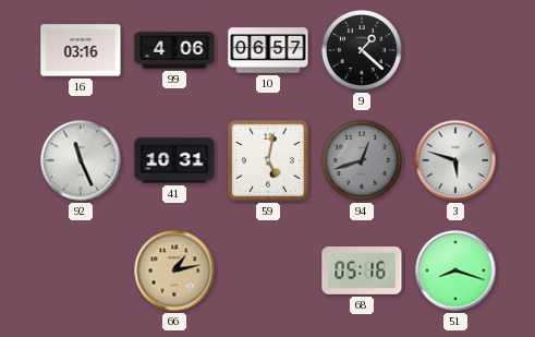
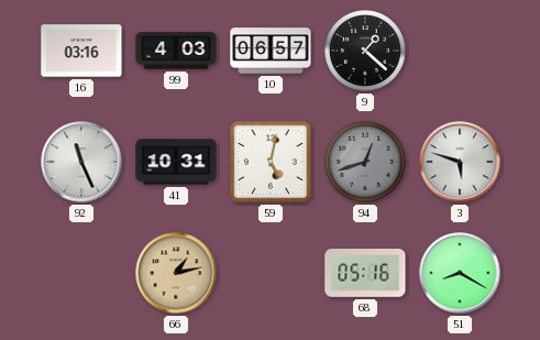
99: 4:06 -> 4:03 (176, 51)
51: 8:18 -> 8:20 (460, 273)
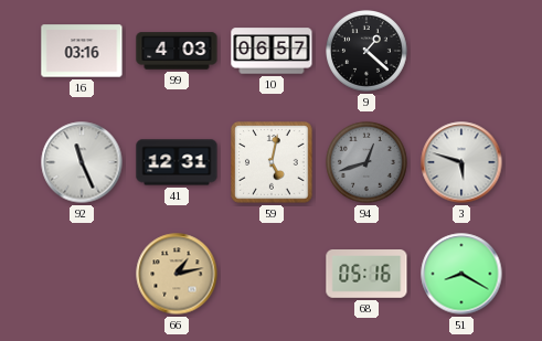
41: 10:31 -> 12:31 (177, 162)
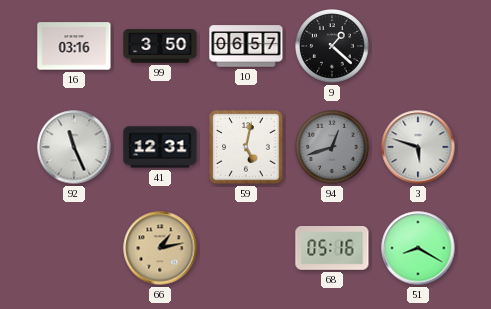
99: 4:03 -> 3:50 (160, 46)
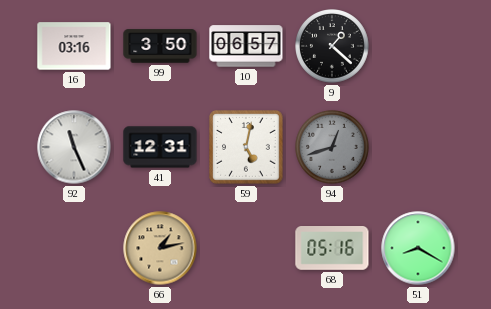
3: 5:48 -> none (418, 147)
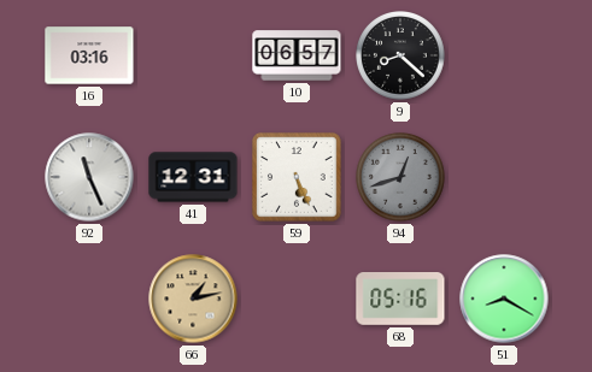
99: 3:50 -> none (160, 46)
9: 1:22 -> 8:22 (401, 57)
59: 5:02 -> 5:26 (297, 177)
